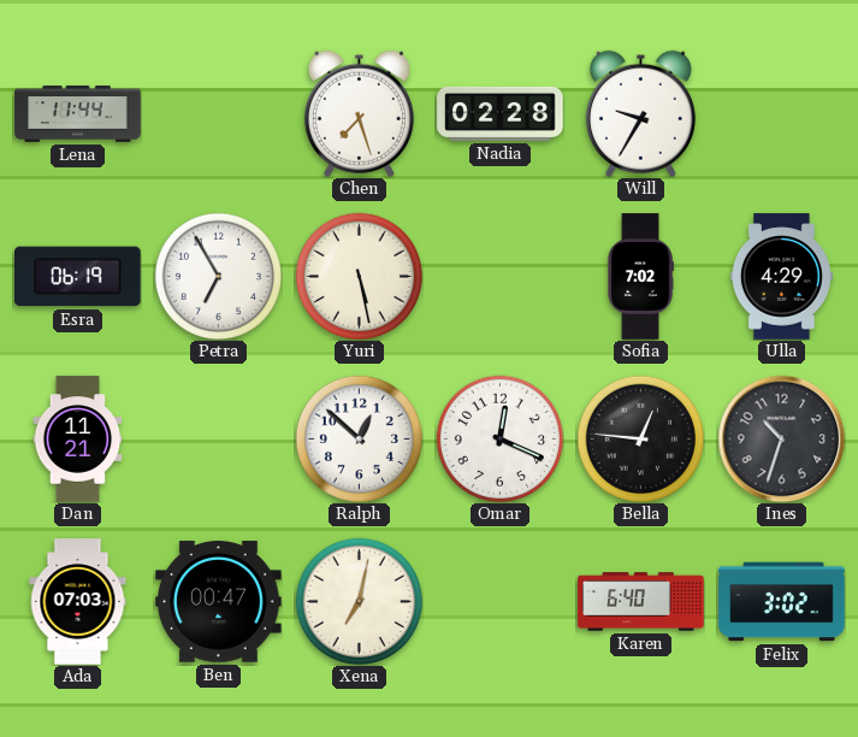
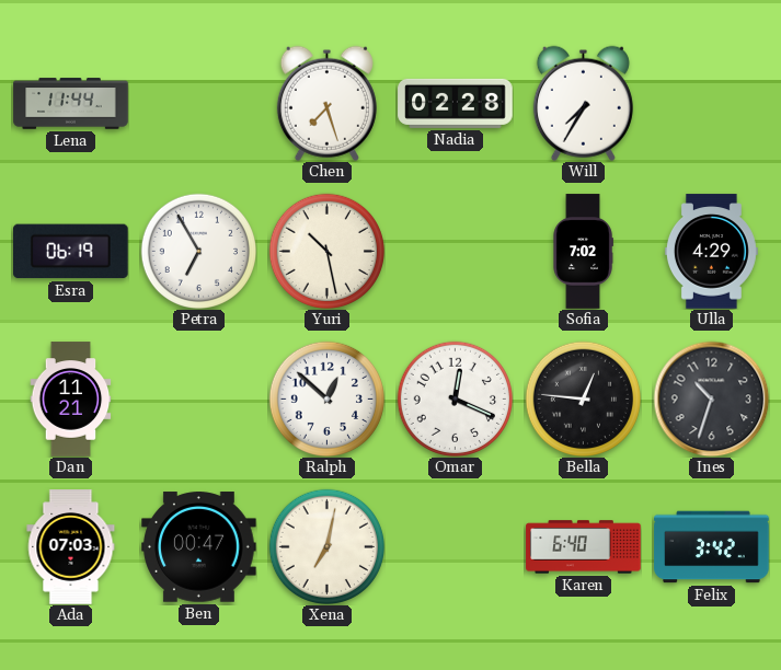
Will: 9:35 -> 7:35 (583, 103)
Yuri: 5:28 -> 10:28 (326, 251)
Felix: 3:02 -> 3:42 (712, 547)
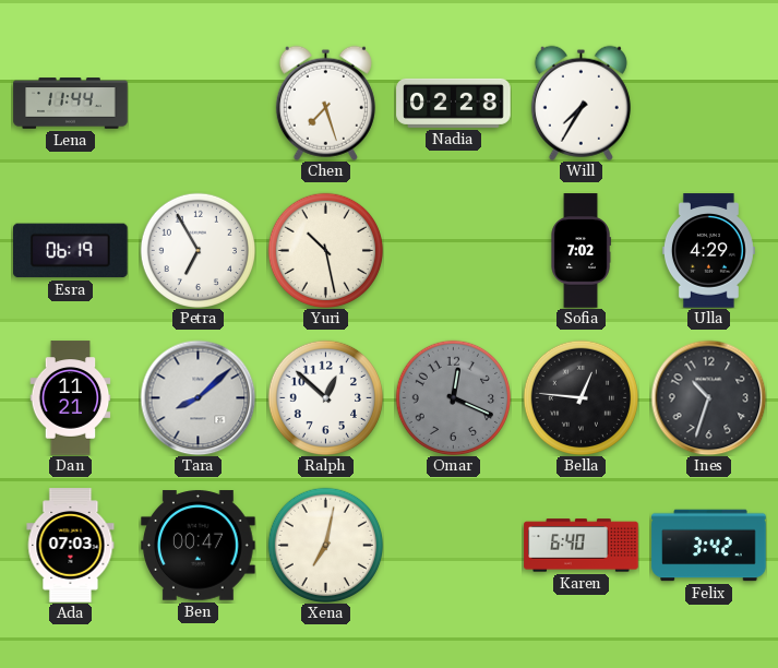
Tara: none -> 8:08 (198, 397)
Omar dial: white -> grey (453, 397)
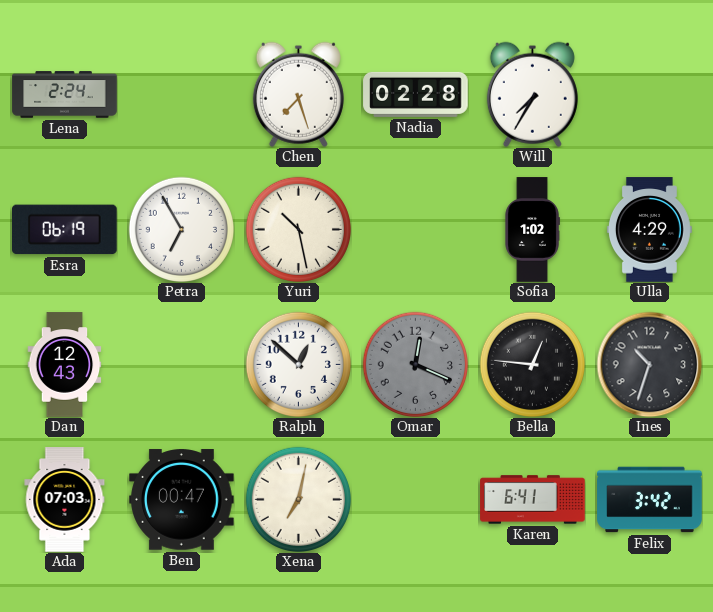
Lena: 11:44 -> 2:24 (65, 95)
Sofia: 7:02 -> 1:02 (532, 230)
Dan: 11:21 -> 12:43 (65, 365)
Tara: 8:08 -> none (198, 397)
Karen: 6:40 -> 6:41 (533, 500)
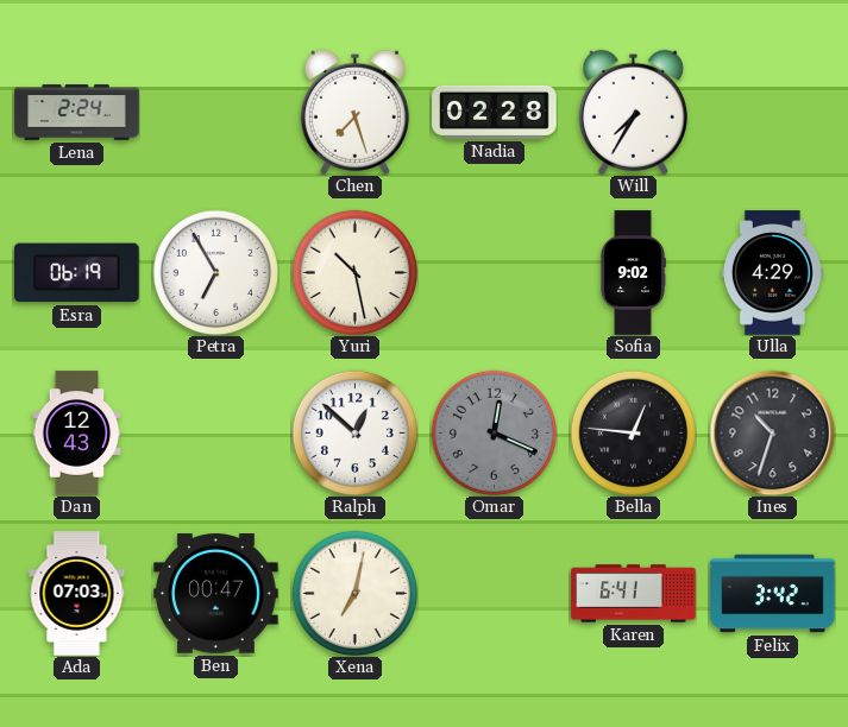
Sofia: 1:02 -> 9:02 (633, 273)
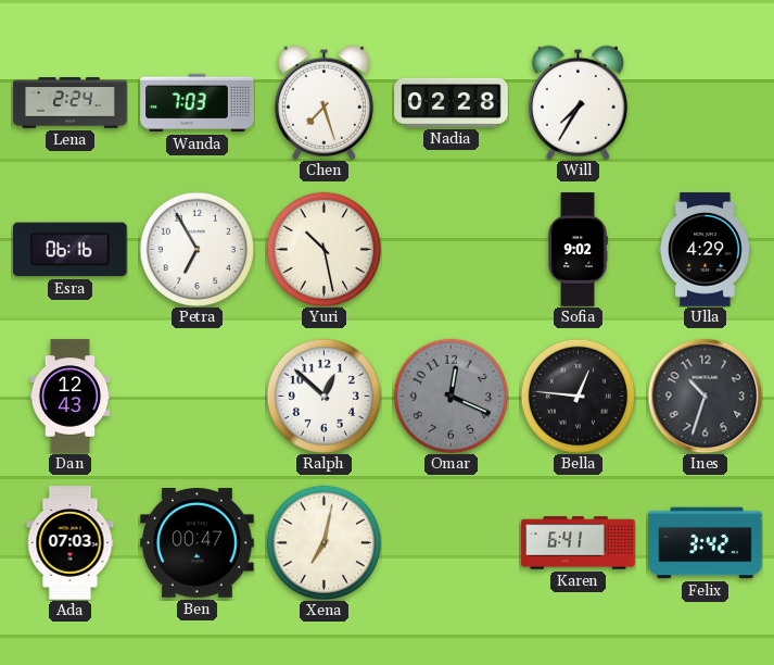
Wanda: none -> 7:03 (198, 103)
Esra: 06:19 -> 06:16 (71, 250)
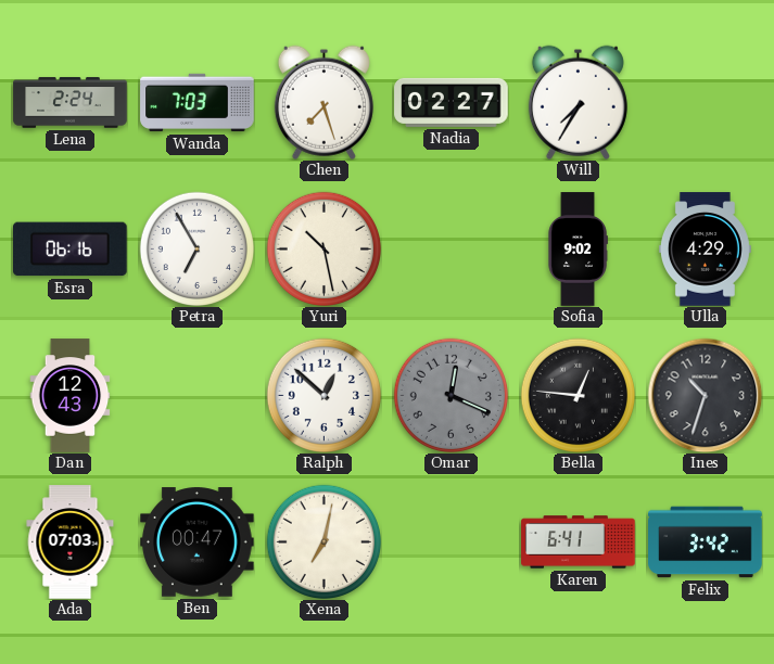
Nadia: 02:28 -> 02:27 (452, 102)
